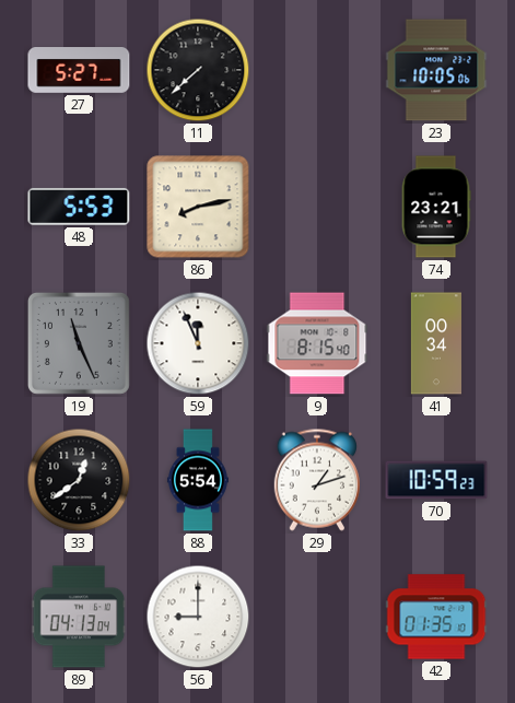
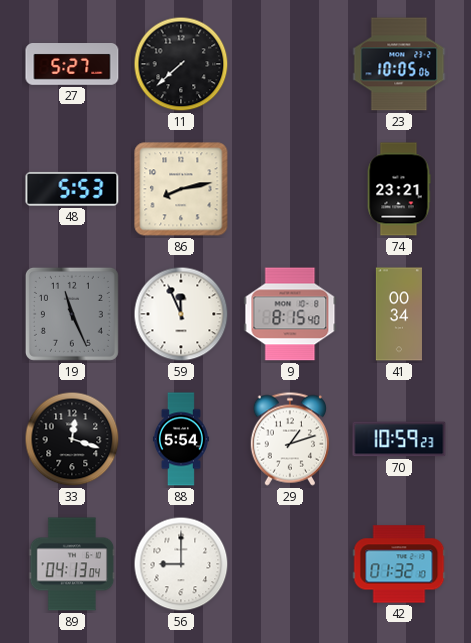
33: 12:39 -> 12:18 (72, 439)
42: 01:35 -> 01:32 (399, 564)
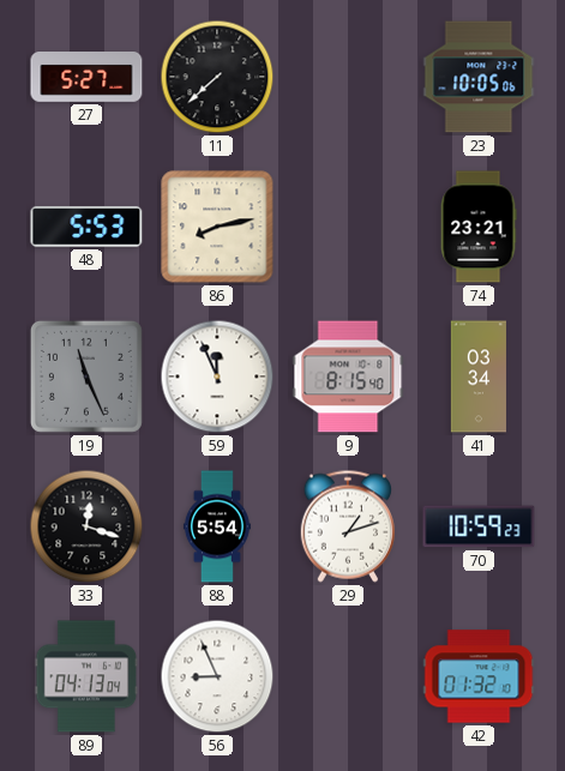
41: 00:34 -> 03:34 (479, 377)
56: 9:00 -> 8:56 (217, 676)
